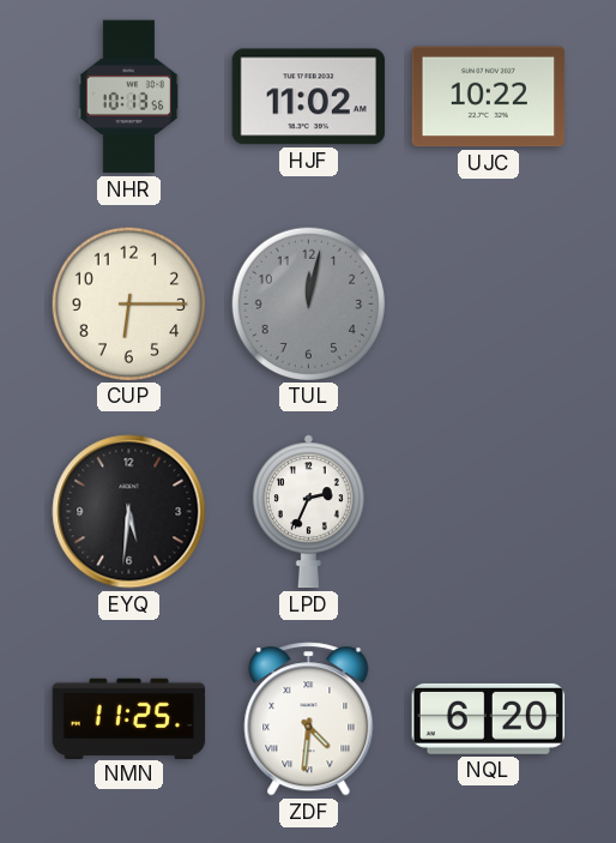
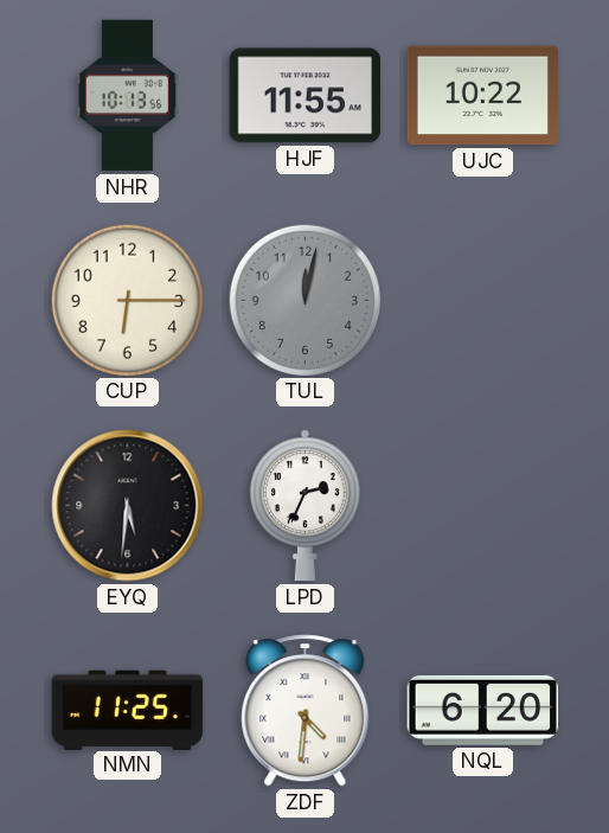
HJF: 11:02 -> 11:55 (306, 96)
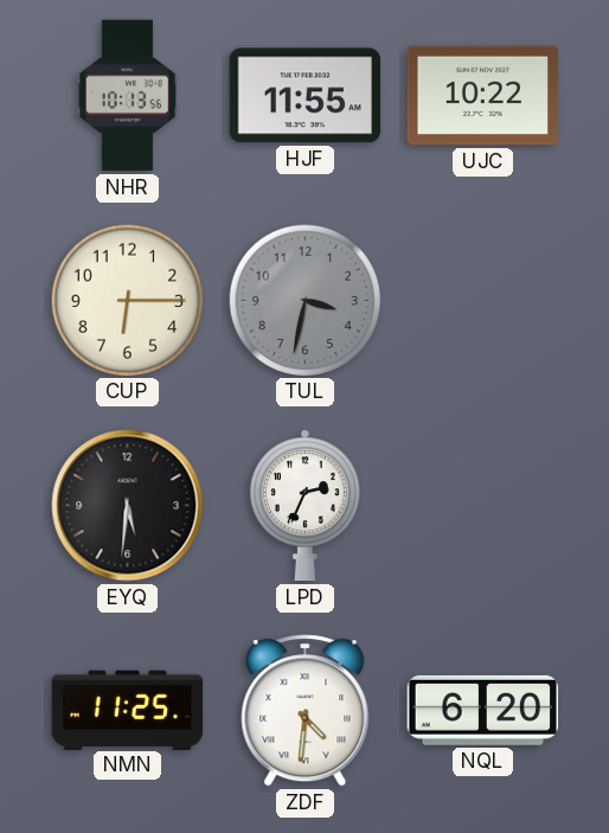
TUL: 12:02 -> 3:32 (304, 300)
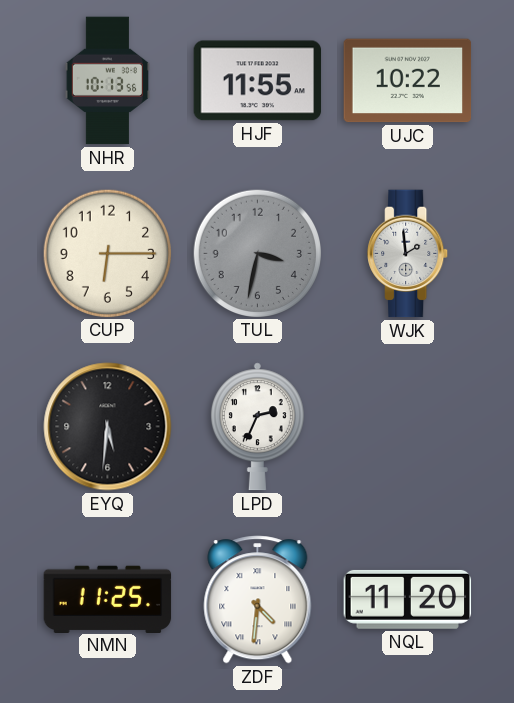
WJK: none -> 1:59 (408, 254)
NQL: 6:20 -> 11:20 (408, 599)
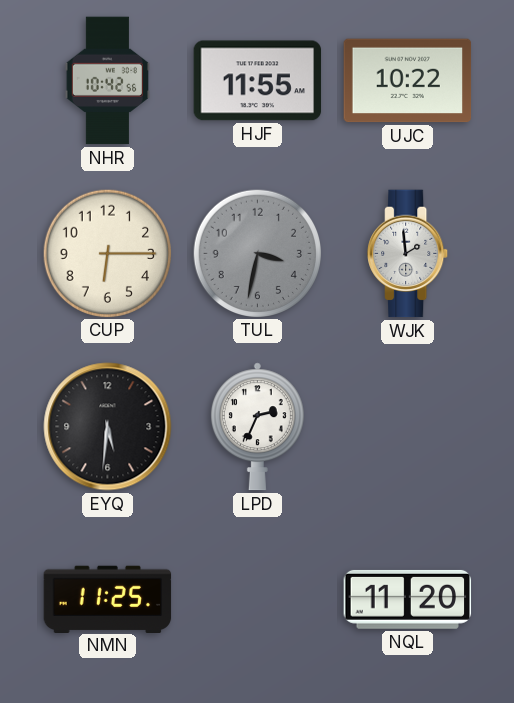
NHR: 10:13 -> 10:42 (107, 81)
ZDF: 4:31 -> none (258, 600)
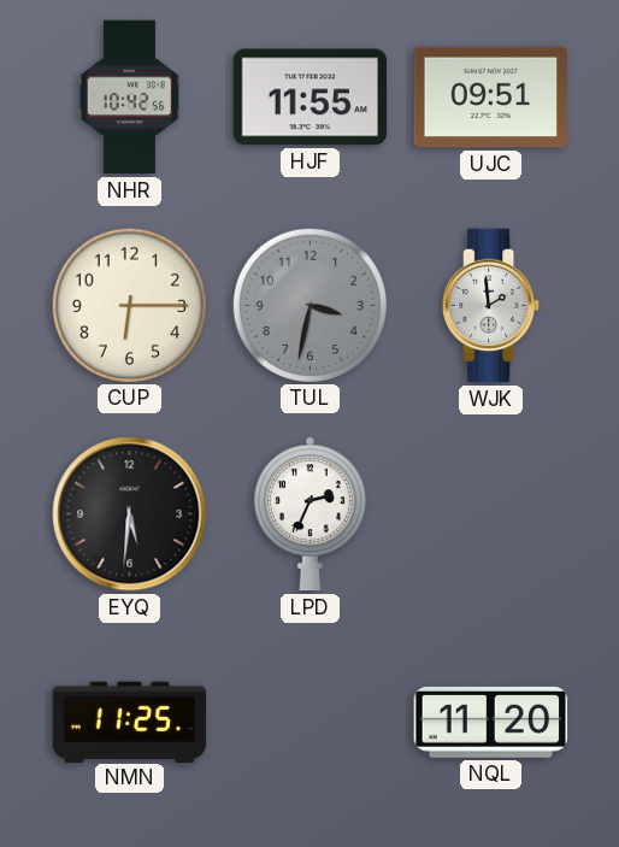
UJC: 10:22 -> 09:51 (491, 98)
